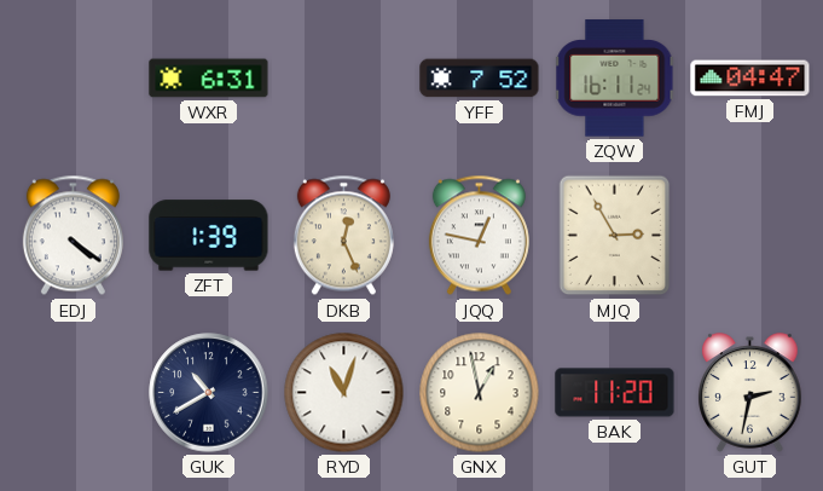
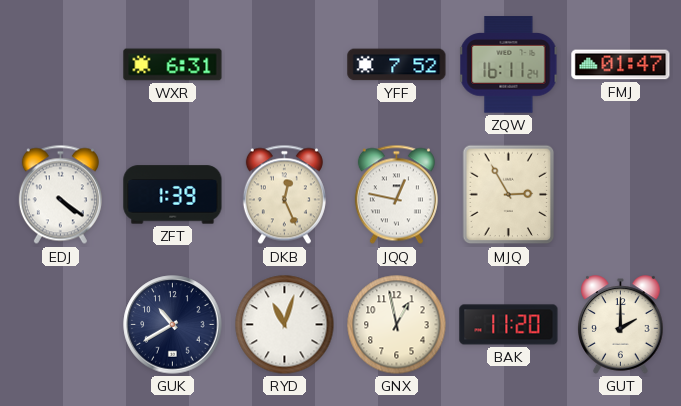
FMJ: 04:47 -> 01:47 (621, 65)
GUT: 2:32 -> 2:00 (621, 325)
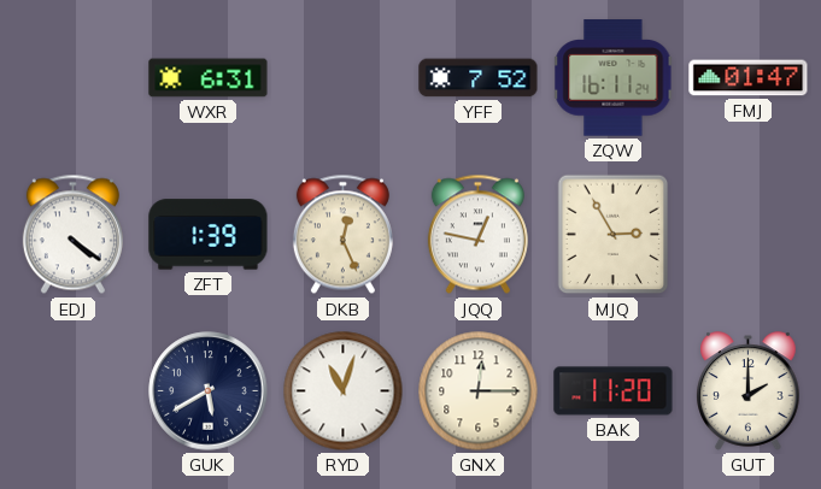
GUK: 10:40 -> 5:40 (209, 391)
GNX: 12:58 -> 12:15 (479, 391)
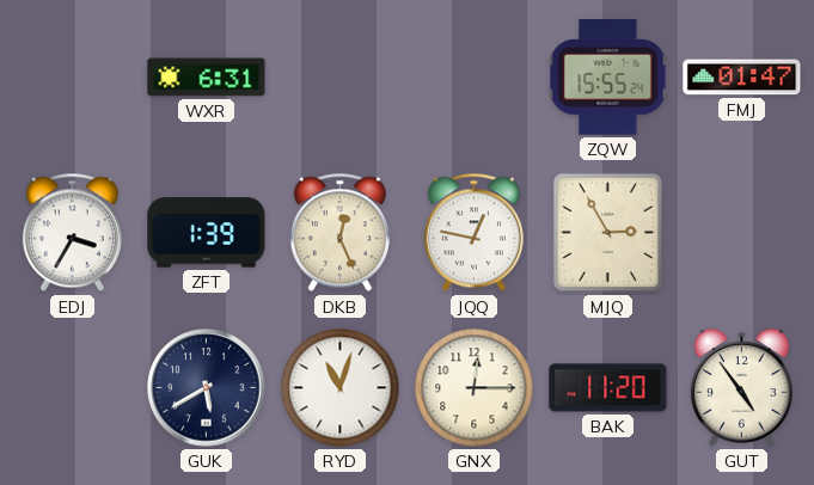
YFF: 7:52 -> none (479, 78)
ZQW: 16:11 -> 15:55 (608, 78)
EDJ: 4:21 -> 3:35 (72, 233)
GUT: 2:00 -> 4:54 (742, 388)
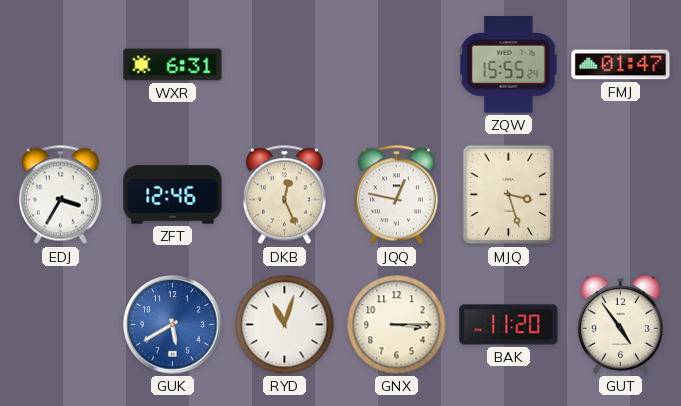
ZFT: 1:39 -> 12:46 (173, 195)
MJQ: 2:55 -> 3:27 (509, 195)
GUK dial: navy -> blue (173, 325)
GNX: 12:15 -> 3:15 (397, 325)
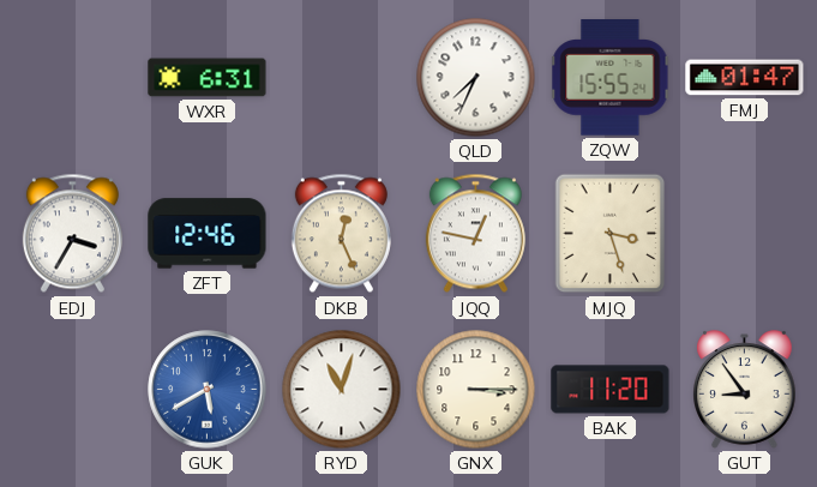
QLD: none -> 7:34 (476, 78)
GUT: 4:54 -> 8:54 (745, 390)
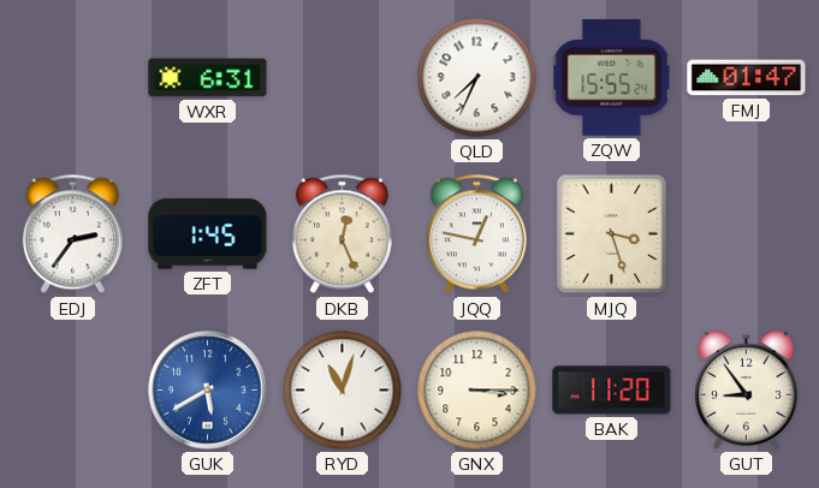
EDJ: 3:35 -> 2:36 (72, 234)
ZFT: 12:46 -> 1:45 (208, 234)
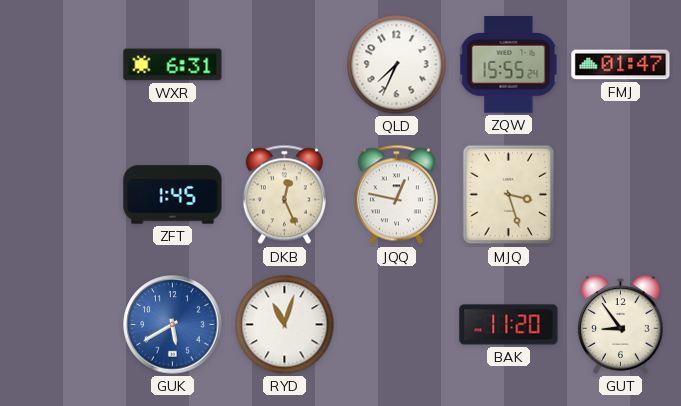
EDJ: 2:36 -> none (72, 234)
GNX: 3:15 -> none (477, 391)
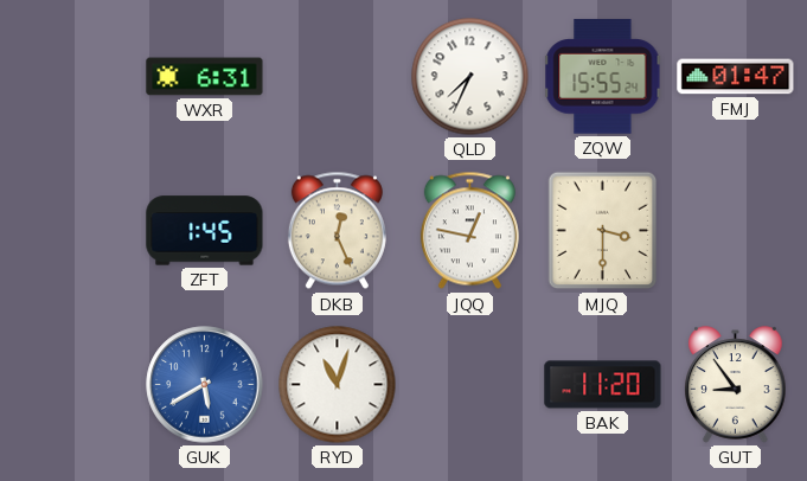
MJQ: 3:27 -> 3:30 (603, 231)
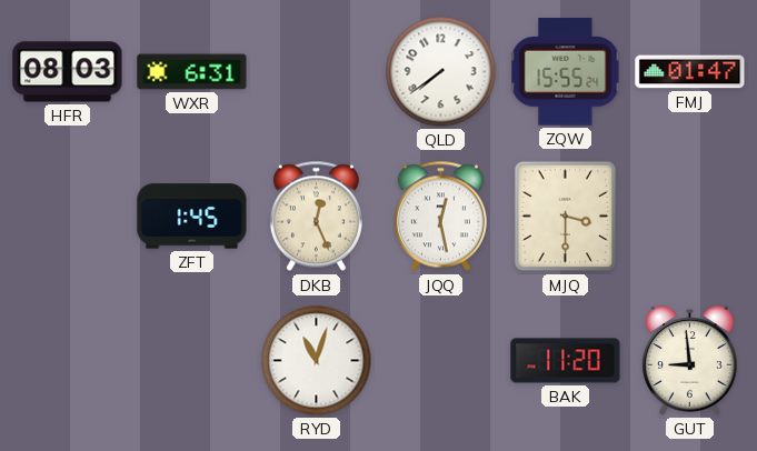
HFR: none -> 08:03 (68, 72)
QLD: 7:34 -> 7:39 (441, 72)
JQQ: 12:47 -> 12:28 (440, 217)
GUK: 5:40 -> none (205, 385)
GUT: 8:54 -> 8:59 (690, 361)
